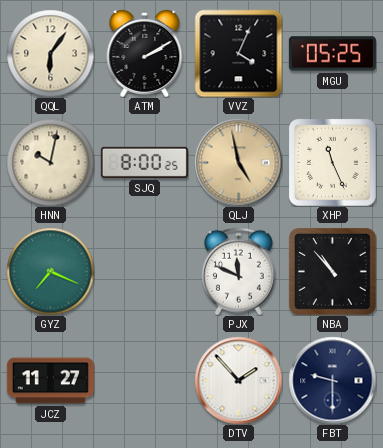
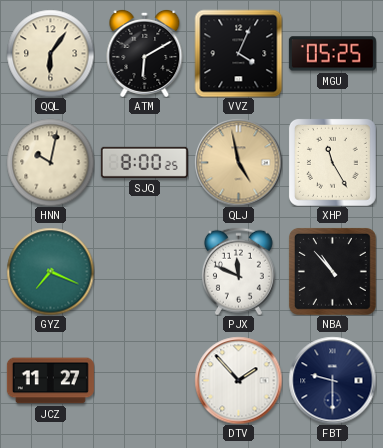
ATM: 2:10 -> 6:10 (145, 53)
XHP: 11:26 -> 11:25 (332, 162)
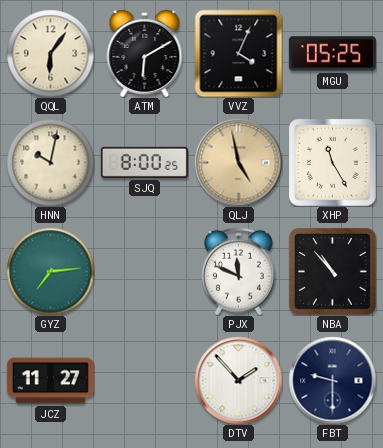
GYZ: 7:19 -> 7:14 (50, 271)
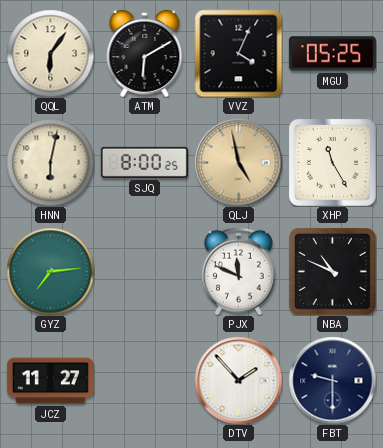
HNN: 10:02 -> 6:02 (50, 162)
NBA: 10:53 -> 10:49 (332, 271)
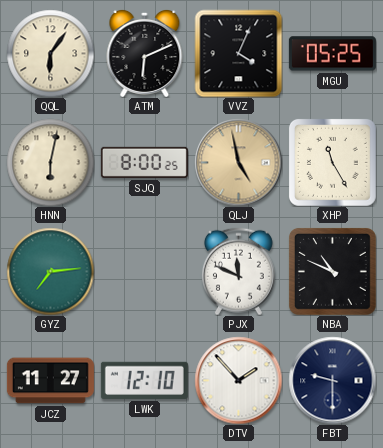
ATM: 6:10 -> 6:11 (145, 53)
LWK: none -> 12:10 (144, 380)
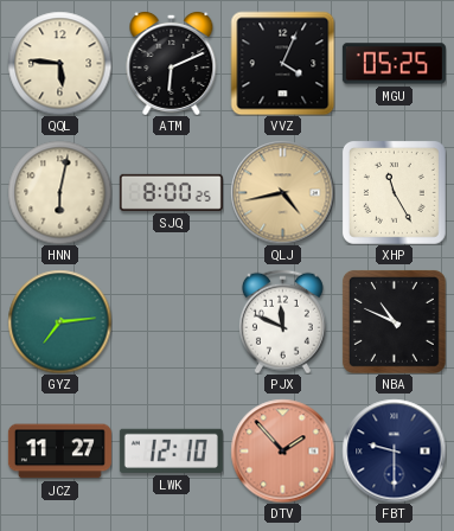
QQL: 6:06 -> 5:46 (59, 63)
QLJ: 4:58 -> 4:43 (282, 192)
DTV dial: white -> salmon (282, 450)
